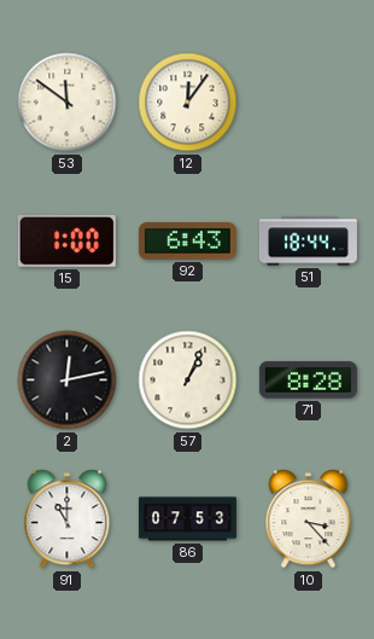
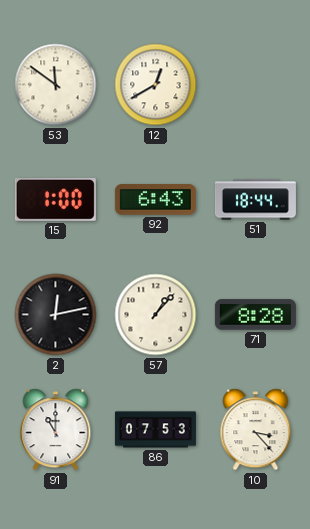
12: 12:06 -> 12:40 (156, 85)
57: 1:04 -> 1:07 (156, 315)
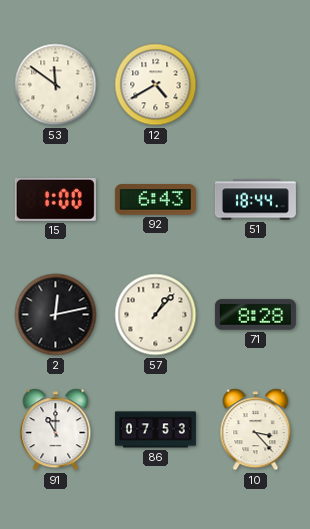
12: 12:40 -> 4:40 (156, 85)
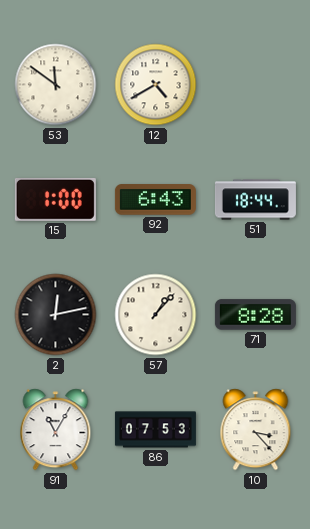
91: 11:00 -> 11:05 (56, 430)
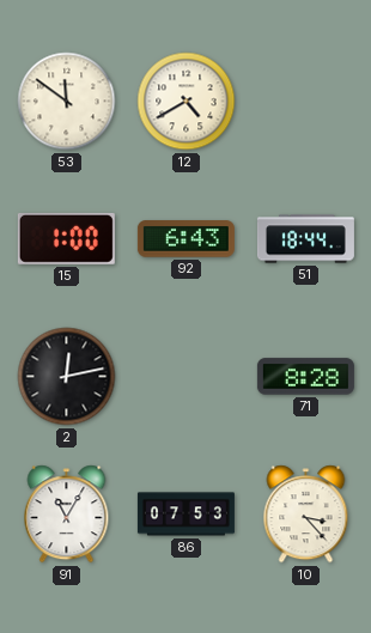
57: 1:07 -> none (156, 315)
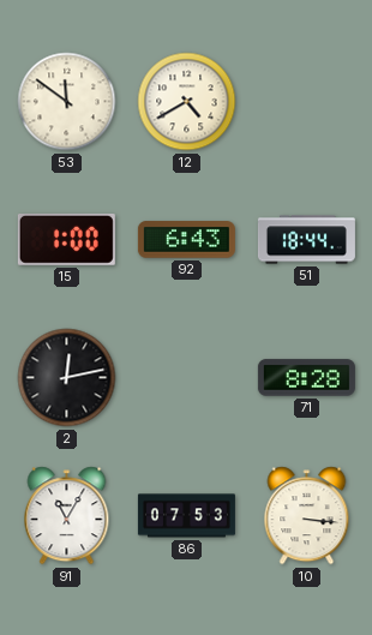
10: 3:23 -> 3:16 (307, 516)
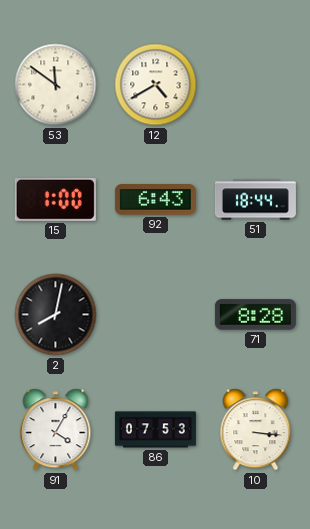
2: 12:13 -> 8:02 (56, 315)
91: 11:05 -> 4:05 (56, 430)
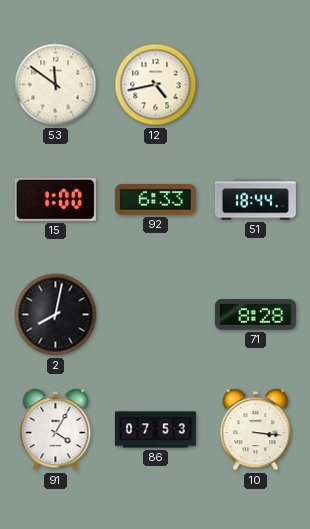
12: 4:40 -> 4:43 (156, 85)
92: 6:43 -> 6:33 (155, 200)
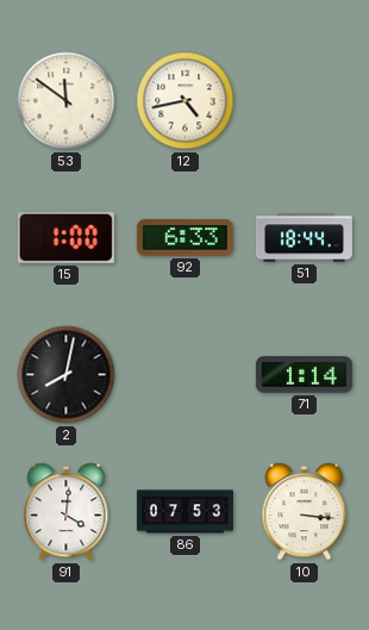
71: 8:28 -> 1:14 (304, 375)
91: 4:05 -> 4:01 (67, 512)
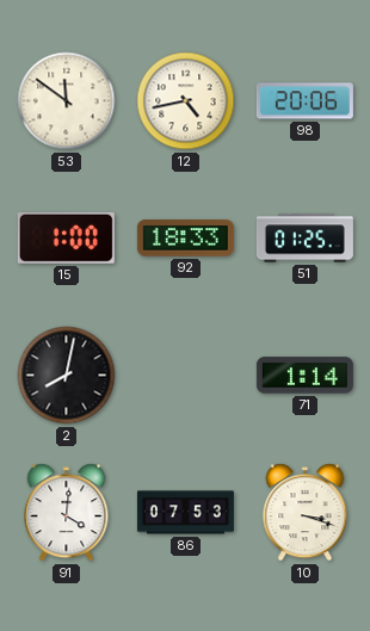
98: none -> 20:06 (304, 101)
92: 6:33 -> 18:33 (185, 239)
51: 18:44 -> 01:25 (304, 239)
10: 3:16 -> 3:18 (306, 513)
